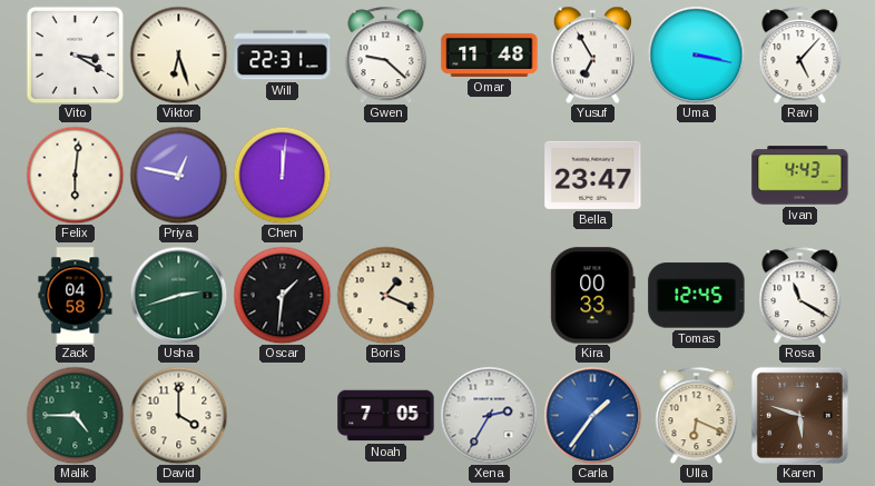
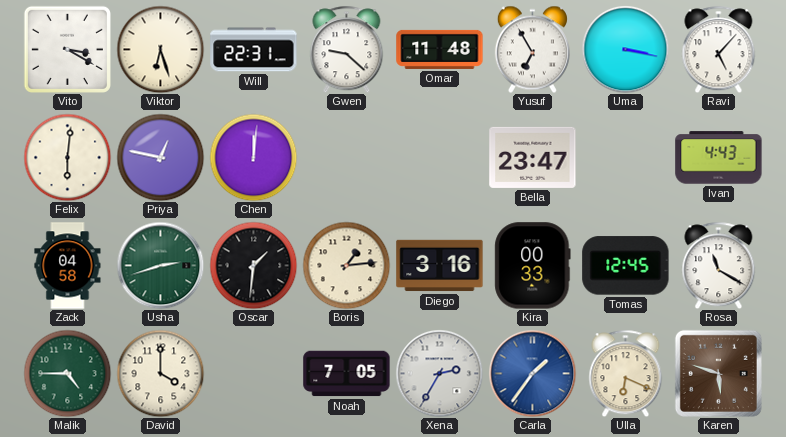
Boris: 1:19 -> 1:14 (346, 265)
Diego: none -> 3:16 (440, 266)
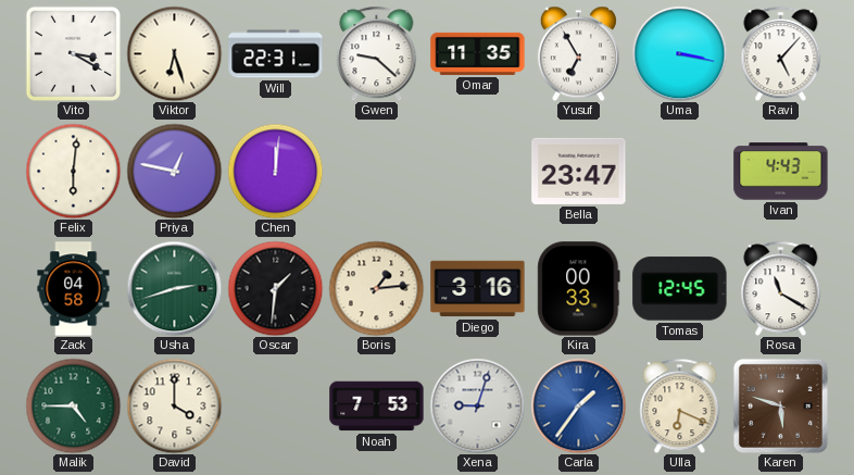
Omar: 11:48 -> 11:35 (478, 53)
Noah: 7:05 -> 7:53 (377, 407)
Xena: 2:35 -> 9:03 (477, 405)
